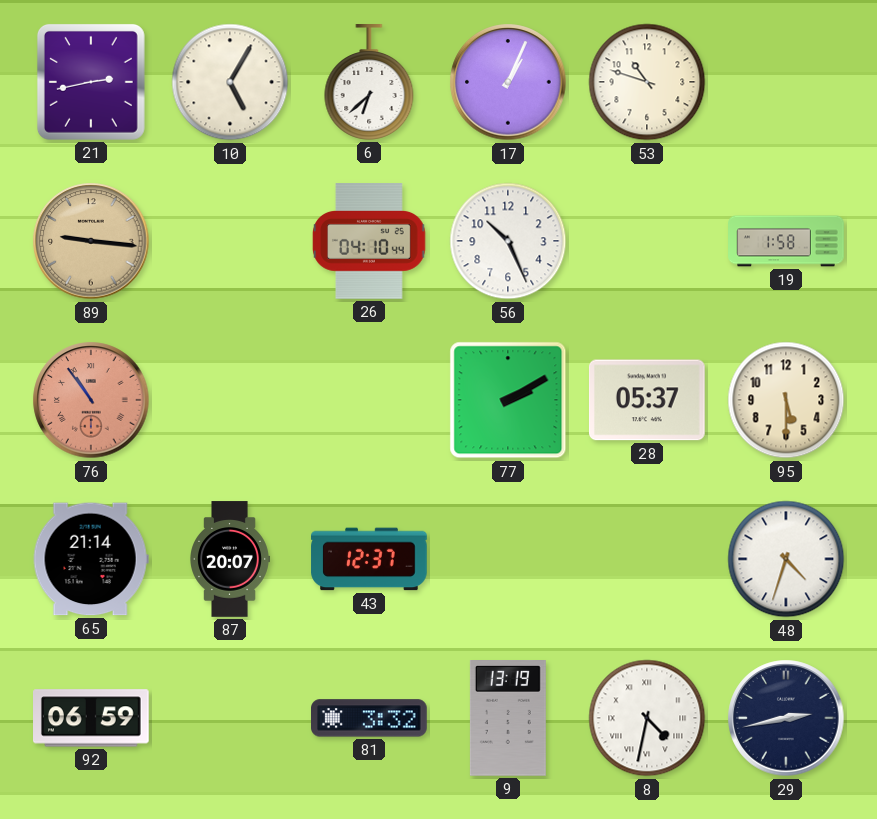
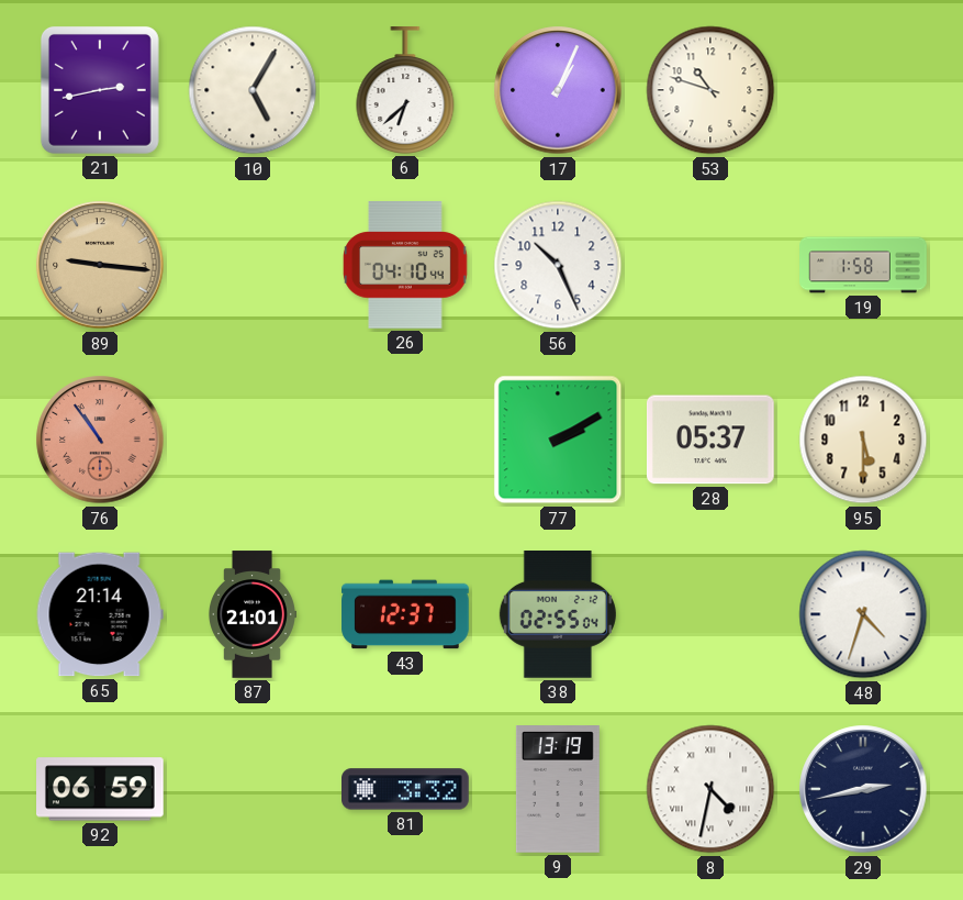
87: 20:07 -> 21:01 (253, 614)
38: none -> 02:55 (558, 615)
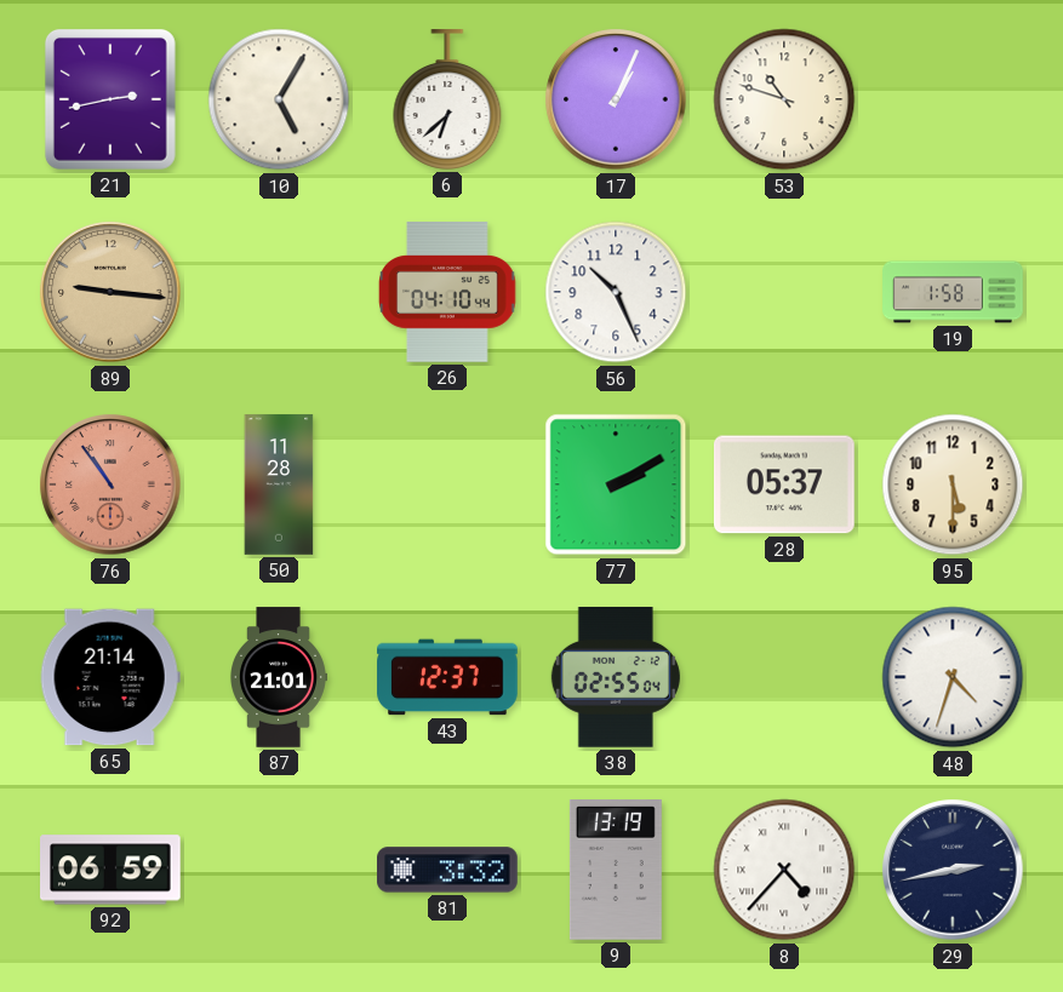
50: none -> 11:28 (279, 484)
8: 4:32 -> 4:37 (784, 870)
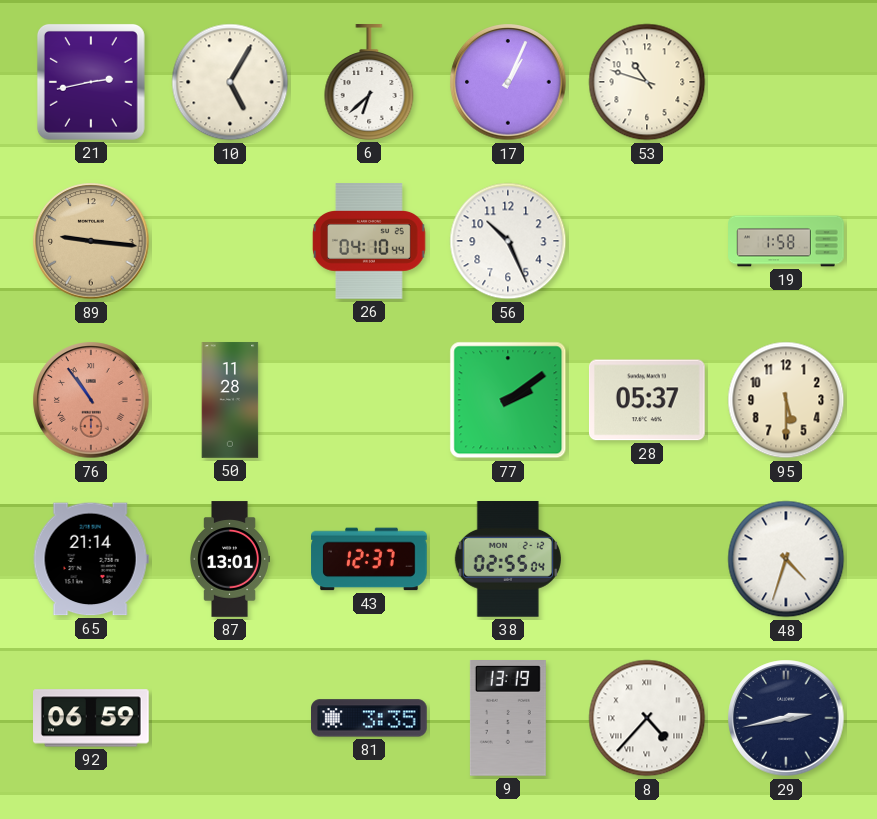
77: 2:10 -> 2:09 (508, 400)
87: 21:01 -> 13:01 (230, 559)
81: 3:32 -> 3:35 (369, 718)
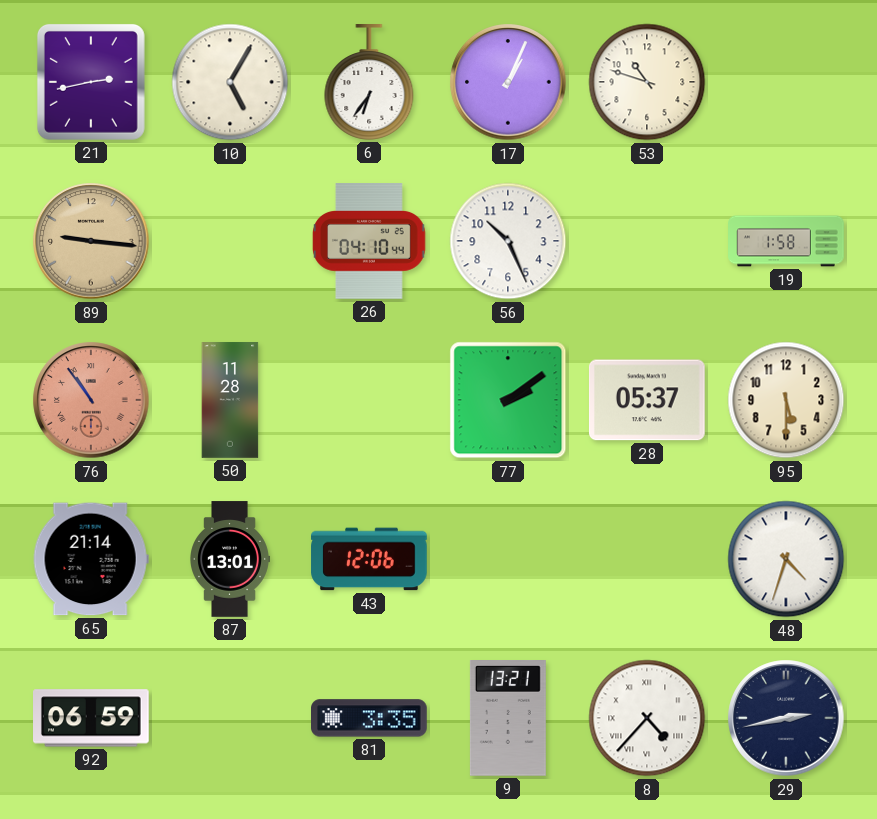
6: 6:38 -> 6:36 (369, 82)
43: 12:37 -> 12:06 (369, 559)
38: 02:55 -> none (508, 560)
9: 13:19 -> 13:21 (508, 719)
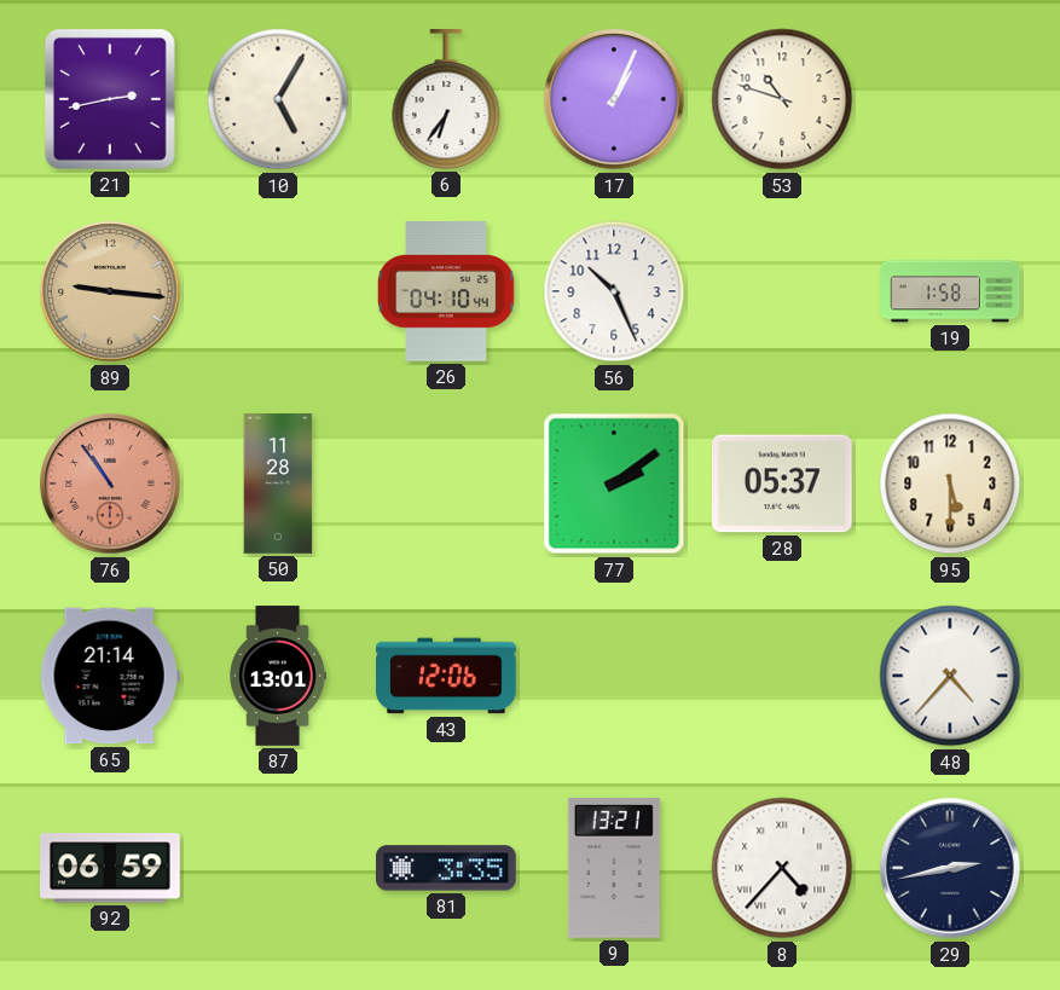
48: 4:33 -> 4:37 (950, 676)
